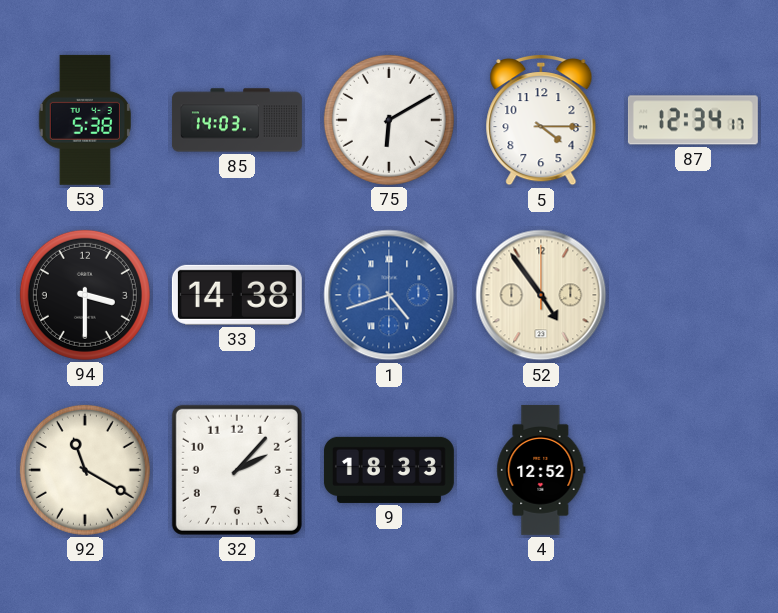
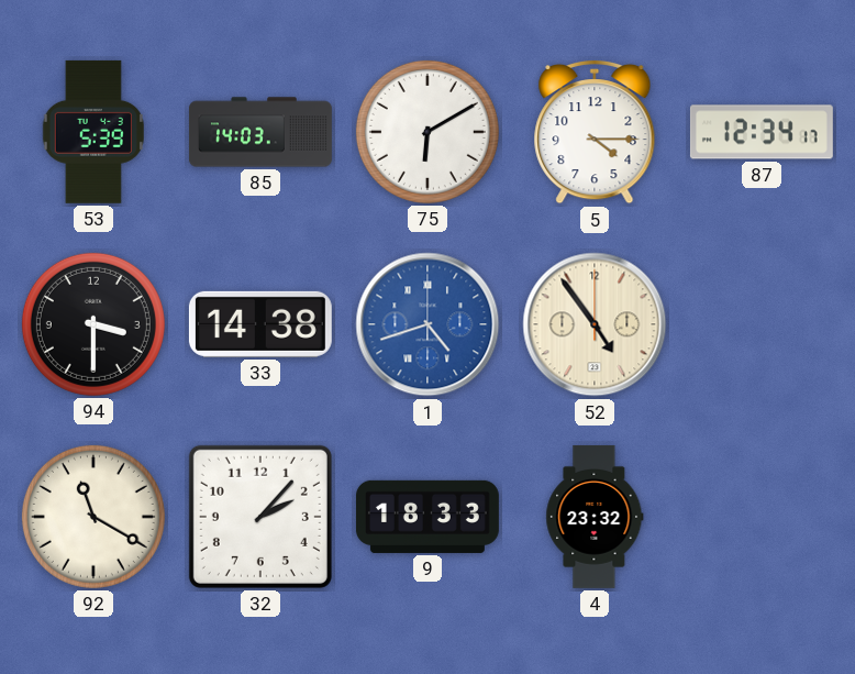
53: 5:38 -> 5:39 (93, 132)
4: 12:52 -> 23:32 (595, 517)
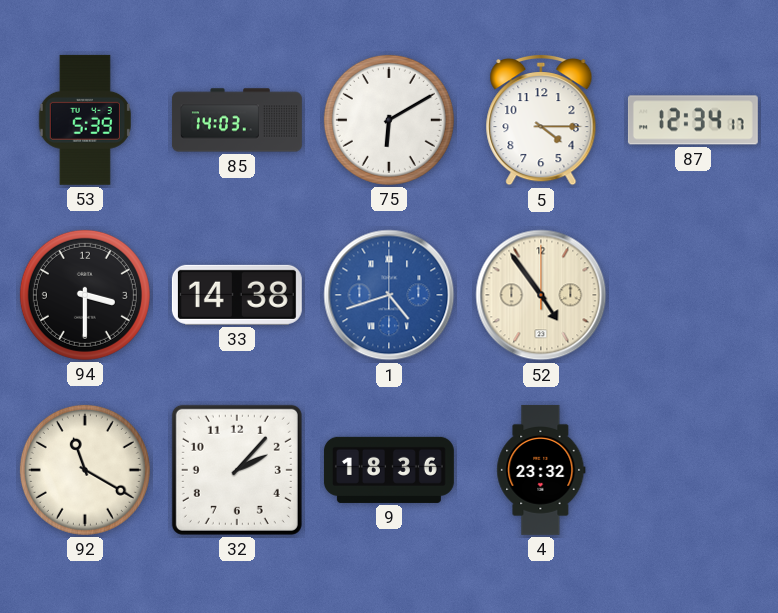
9: 18:33 -> 18:36 (389, 470)
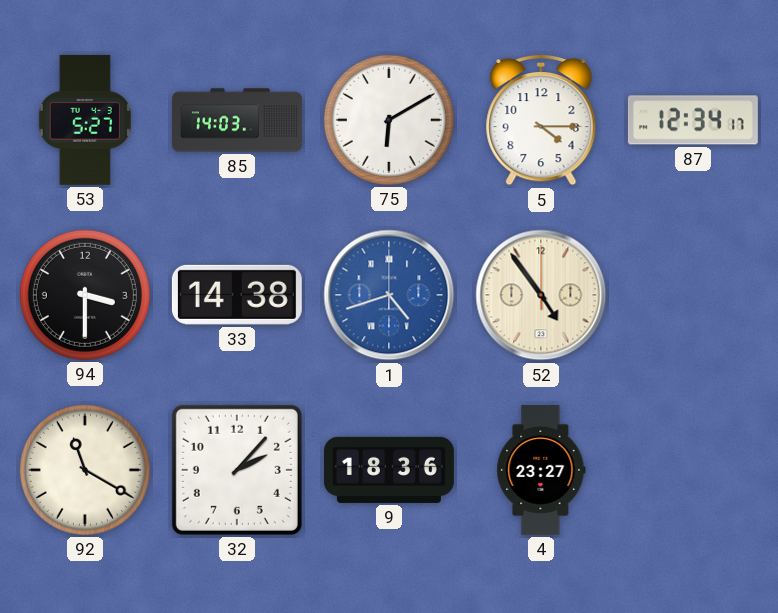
53: 5:39 -> 5:27 (85, 120)
4: 23:32 -> 23:27 (541, 470)
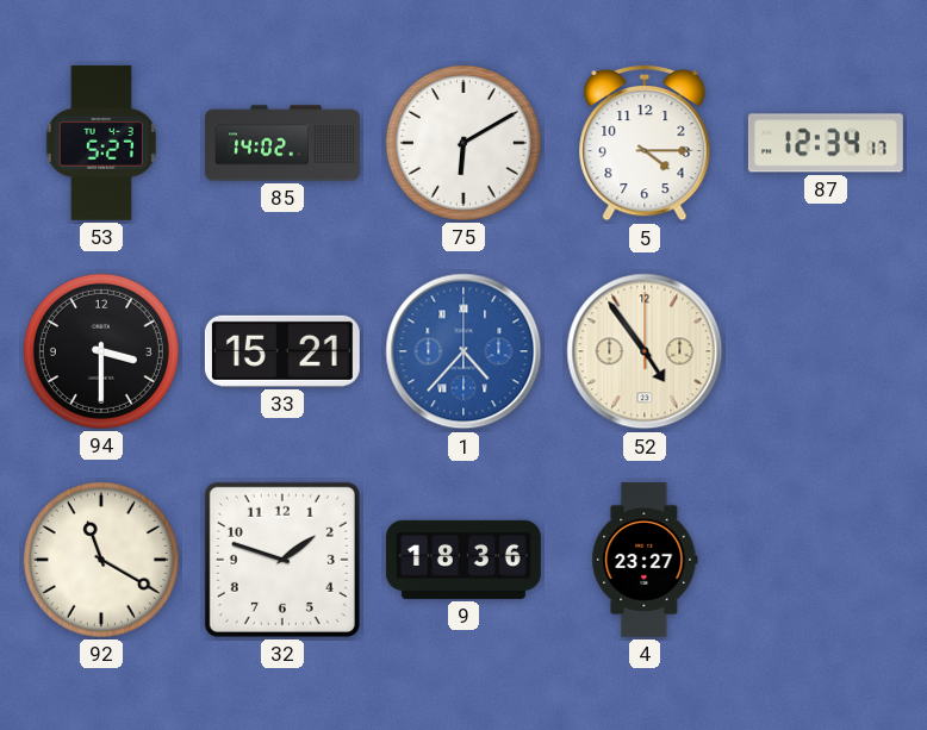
85: 14:03 -> 14:02 (282, 143)
33: 14:38 -> 15:21 (282, 351)
1: 4:42 -> 4:37 (463, 351)
32: 2:07 -> 1:48 (282, 560)
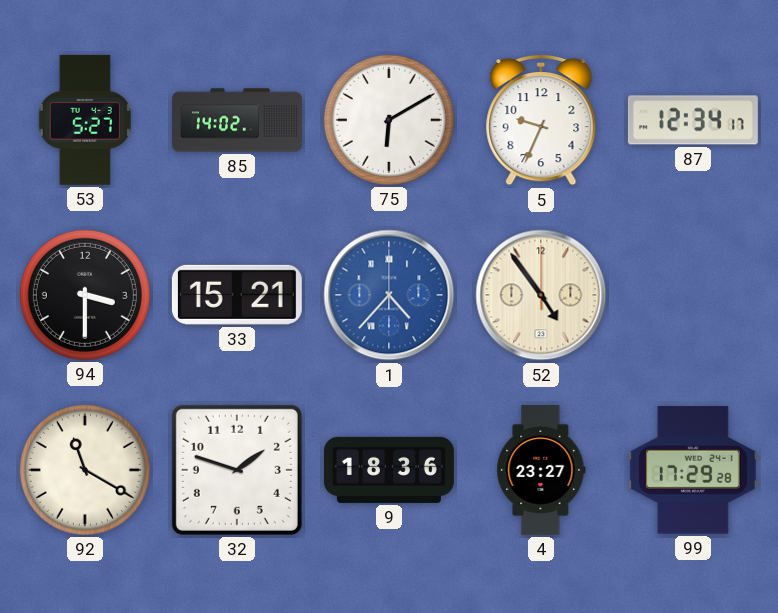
5: 4:15 -> 9:34 (541, 120)
99: none -> 17:29 (693, 470)
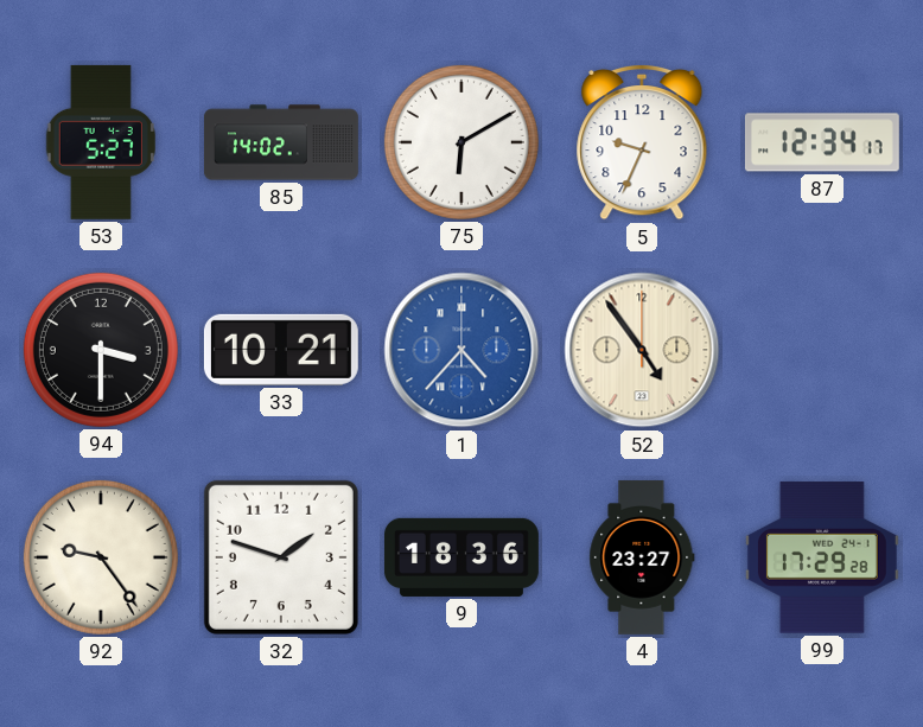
33: 15:21 -> 10:21 (281, 350)
92: 11:20 -> 9:24 (101, 557)
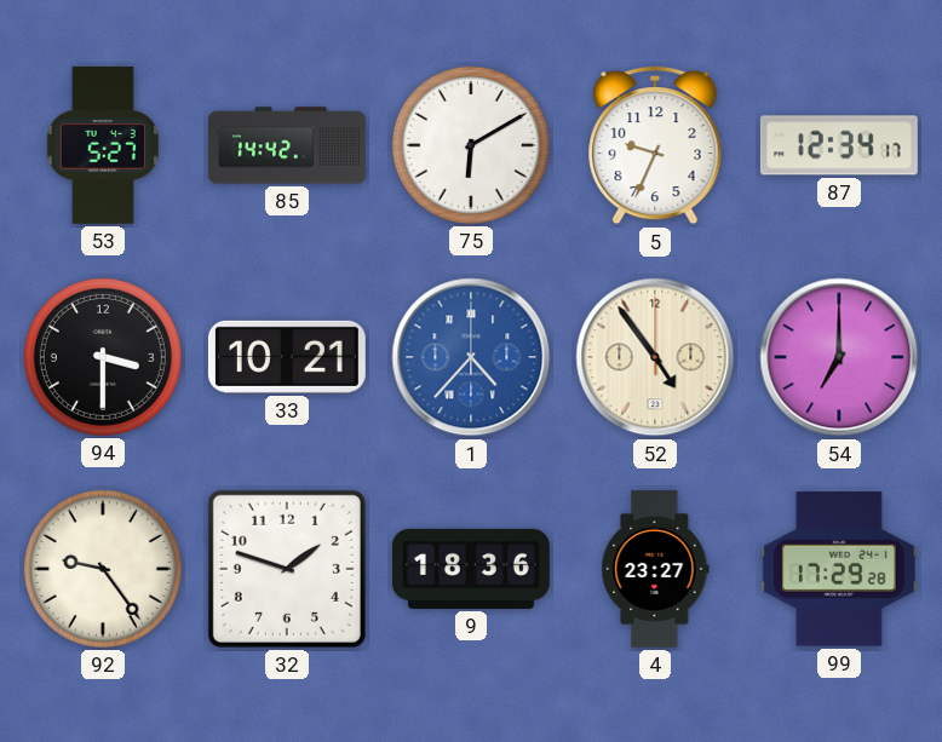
85: 14:02 -> 14:42 (287, 145)
54: none -> 7:00 (839, 357)
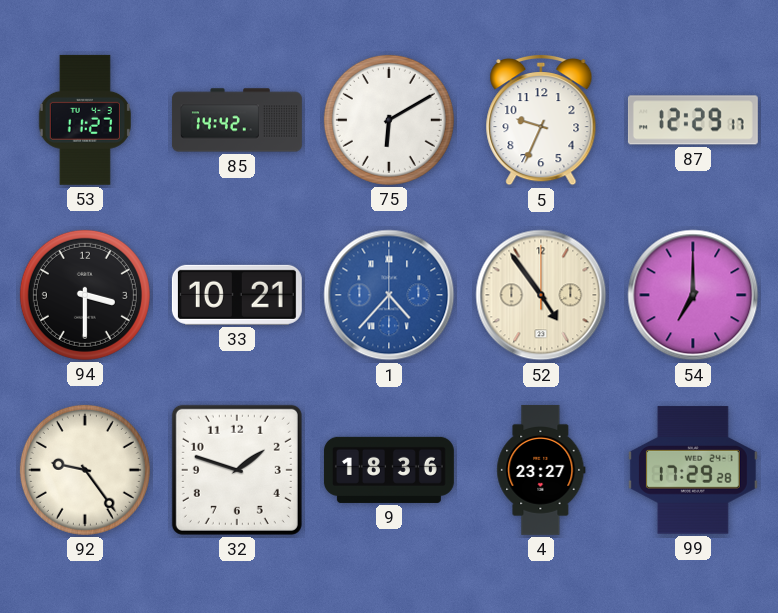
53: 5:27 -> 11:27 (85, 120)
87: 12:34 -> 12:29 (693, 120)
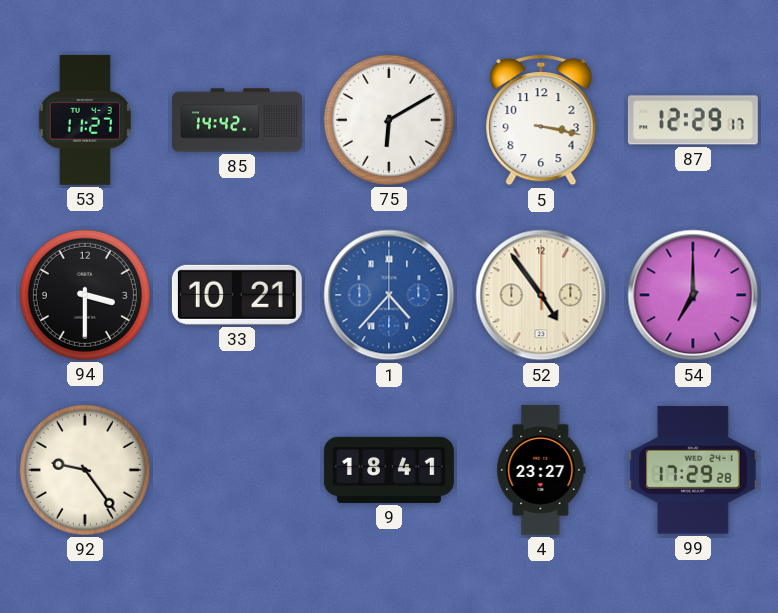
5: 9:34 -> 3:17 (541, 120)
32: 1:48 -> none (237, 470)
9: 18:36 -> 18:41 (389, 470)
